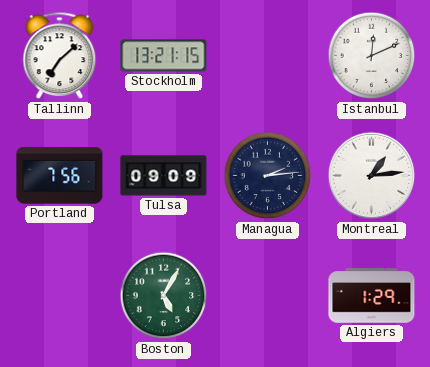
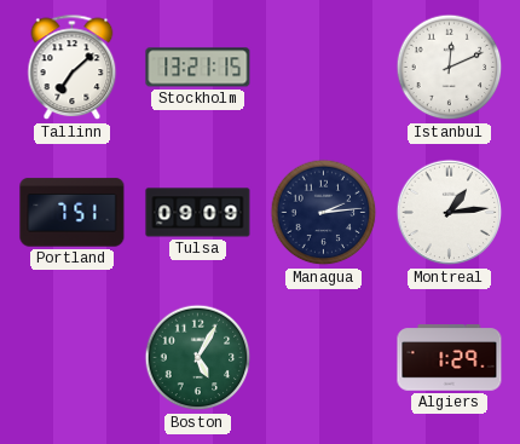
Portland: 7:56 -> 7:51 (73, 213)
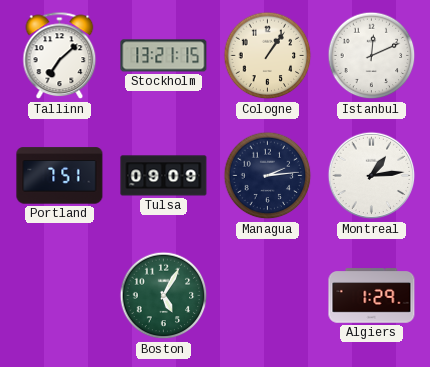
Cologne: none -> 1:06 (268, 56)
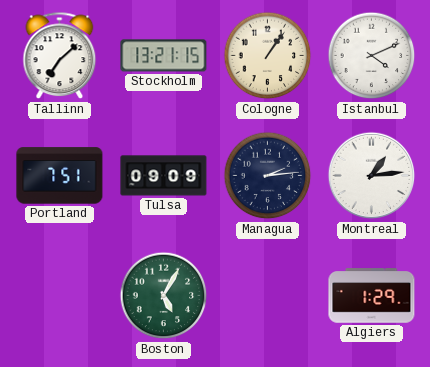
Istanbul: 12:11 -> 4:11 (372, 56)
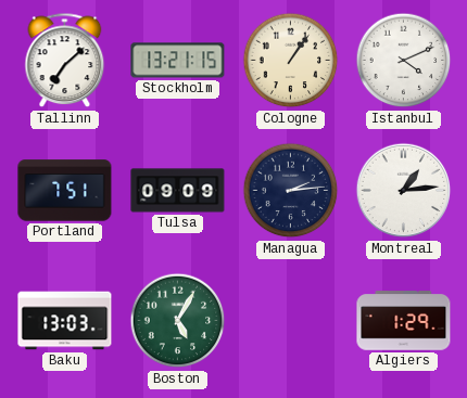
Baku: none -> 13:03 (65, 321)
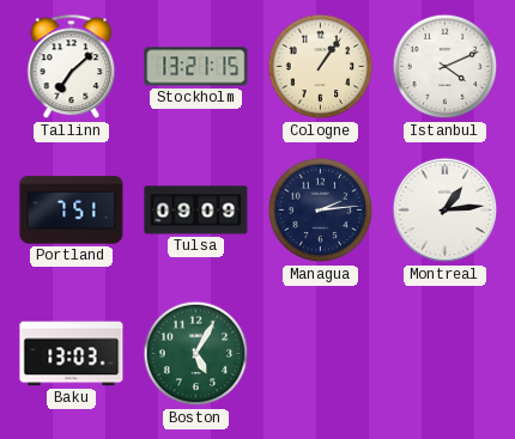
Algiers: 1:29 -> none (404, 321)
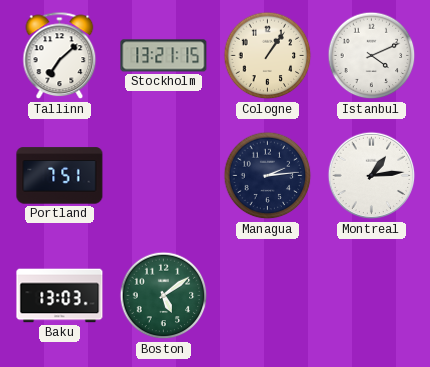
Tulsa: 09:09 -> none (196, 211)
Boston: 5:05 -> 5:09 (164, 296)
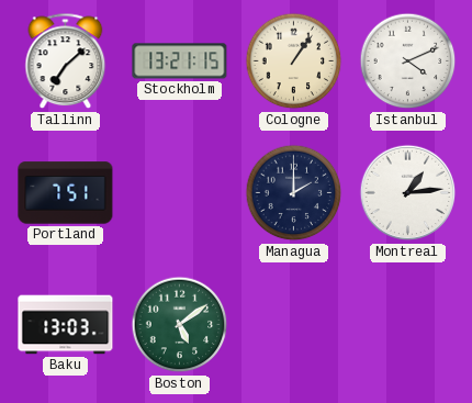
Managua: 2:14 -> 2:00 (294, 193)
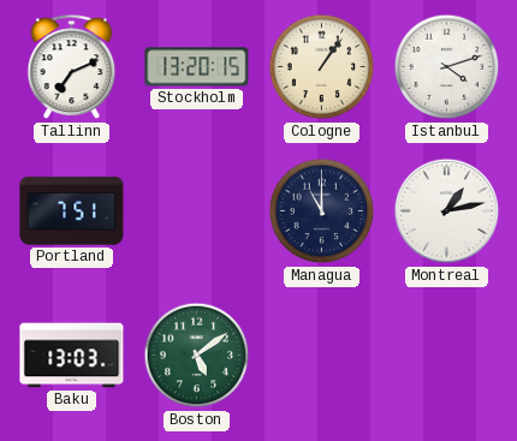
Tallinn: 7:08 -> 7:11 (72, 67)
Stockholm: 13:21 -> 13:20 (197, 67)
Istanbul: 4:11 -> 4:12 (447, 67)
Managua: 2:00 -> 11:00 (322, 211)
Montreal: 1:14 -> 1:13 (447, 211)
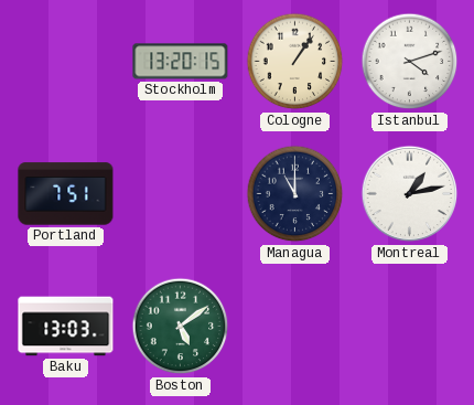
Tallinn: 7:11 -> none (72, 67)
